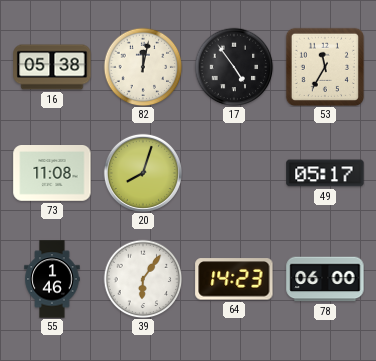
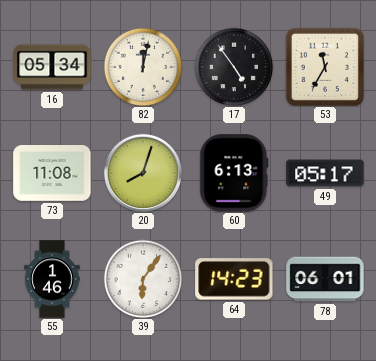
16: 05:38 -> 05:34 (52, 67)
60: none -> 6:13 (234, 173)
78: 06:00 -> 06:01 (325, 279)
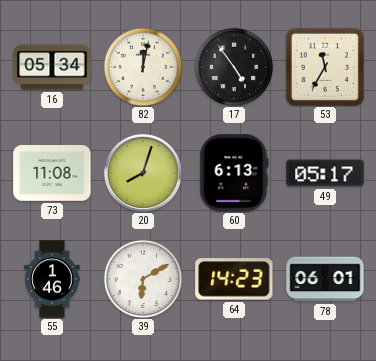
39: 6:06 -> 6:10 (143, 279)
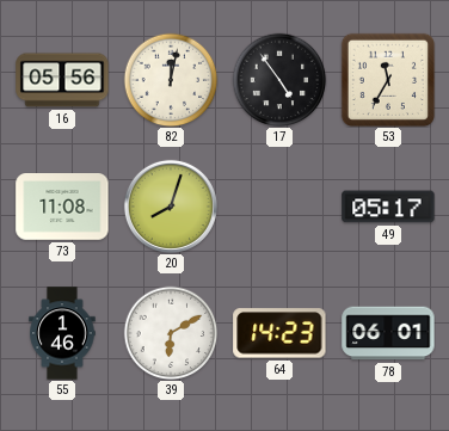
16: 05:34 -> 05:56 (62, 80)
60: 6:13 -> none (234, 173)
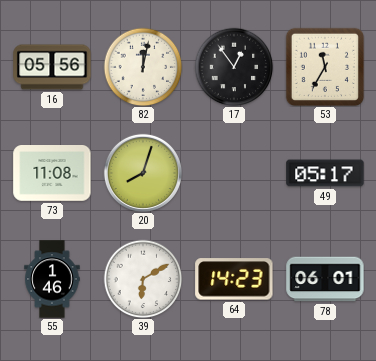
17: 4:54 -> 12:54 (234, 67)
